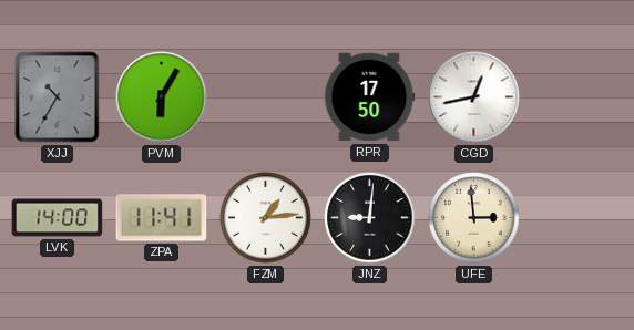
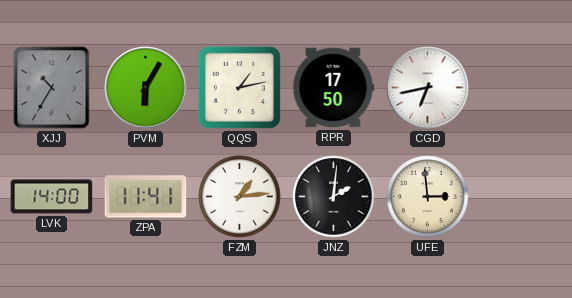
QQS: none -> 1:13 (239, 87)
CGD: 12:43 -> 6:43 (428, 88)
JNZ: 9:01 -> 2:01 (334, 197)
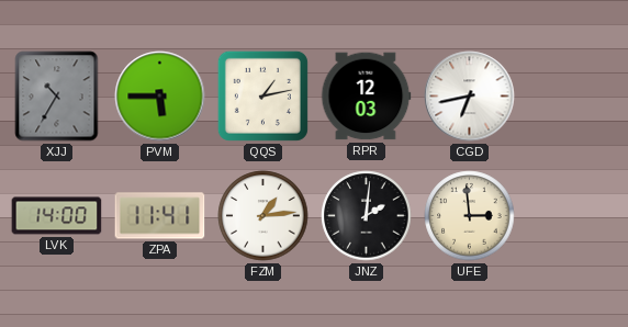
PVM: 6:05 -> 5:45 (160, 97)
RPR: 17:50 -> 12:03 (366, 97)
